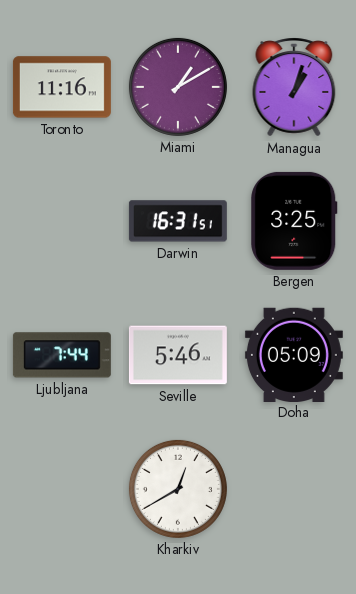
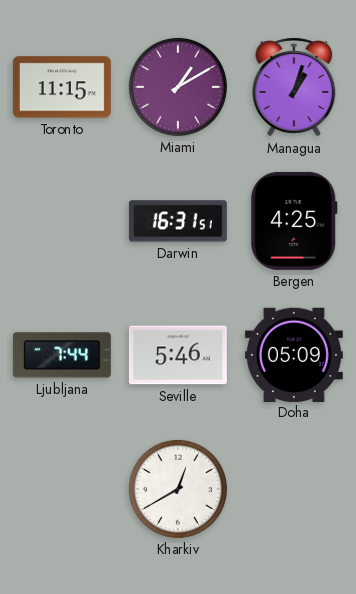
Toronto: 11:16 -> 11:15 (62, 87)
Bergen: 3:25 -> 4:25 (294, 221)
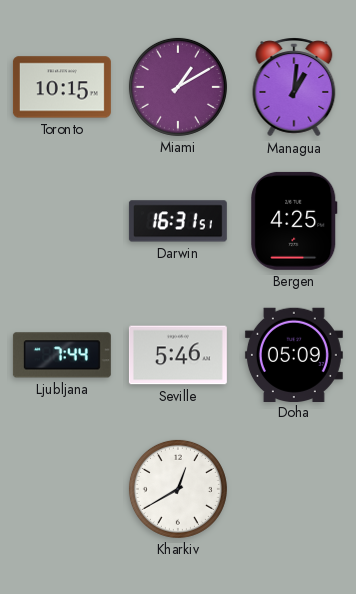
Toronto: 11:15 -> 10:15 (62, 87)
Managua: 1:03 -> 1:01 (294, 87)
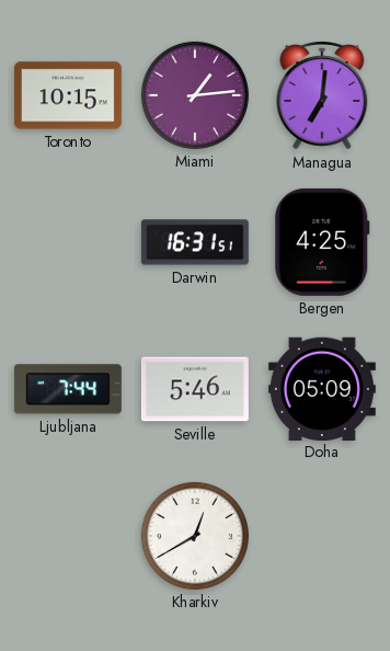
Miami: 1:10 -> 1:14 (195, 95)
Managua: 1:01 -> 7:01 (322, 95)
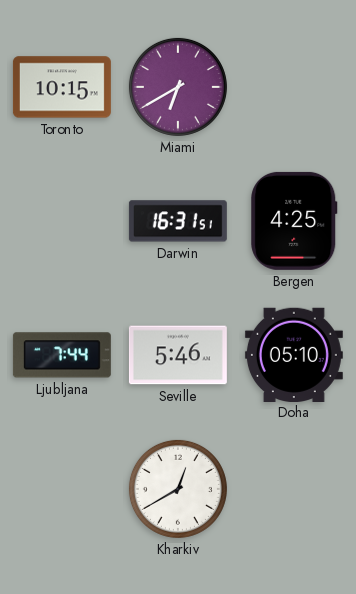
Miami: 1:14 -> 6:40 (178, 87)
Managua: 7:01 -> none (322, 95)
Doha: 05:09 -> 05:10 (294, 354)
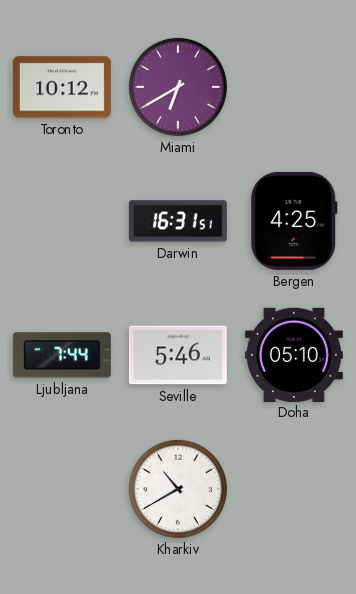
Toronto: 10:15 -> 10:12 (62, 87)
Kharkiv: 12:40 -> 10:40 (178, 489)
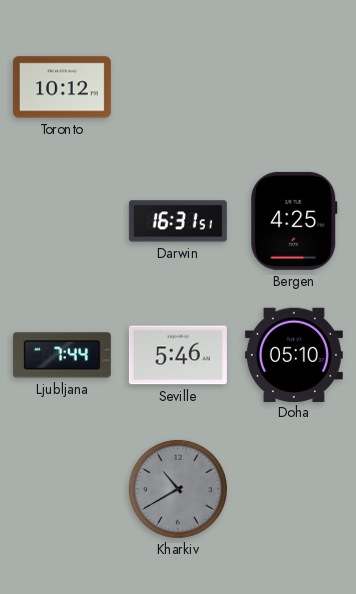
Miami: 6:40 -> none (178, 87)
Kharkiv dial: white -> grey (178, 489)
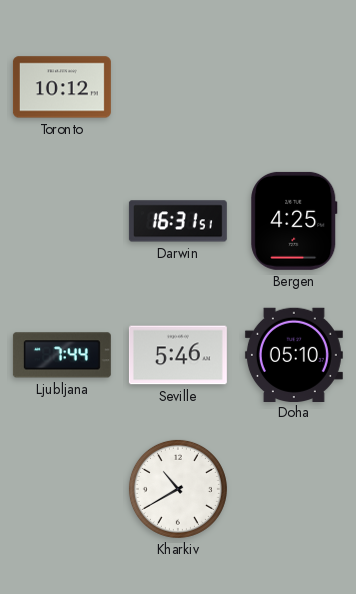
Kharkiv dial: grey -> white (178, 489)
